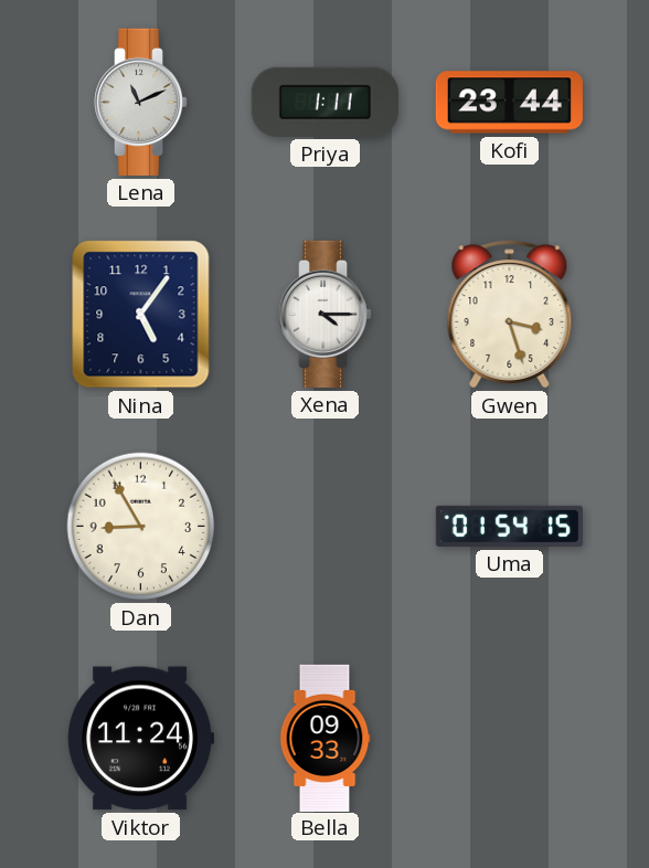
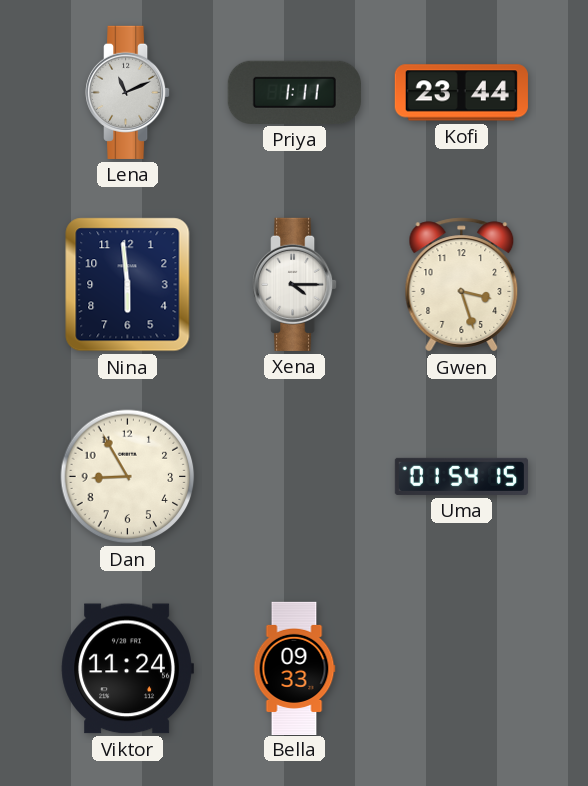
Nina: 5:06 -> 5:59 (128, 285)
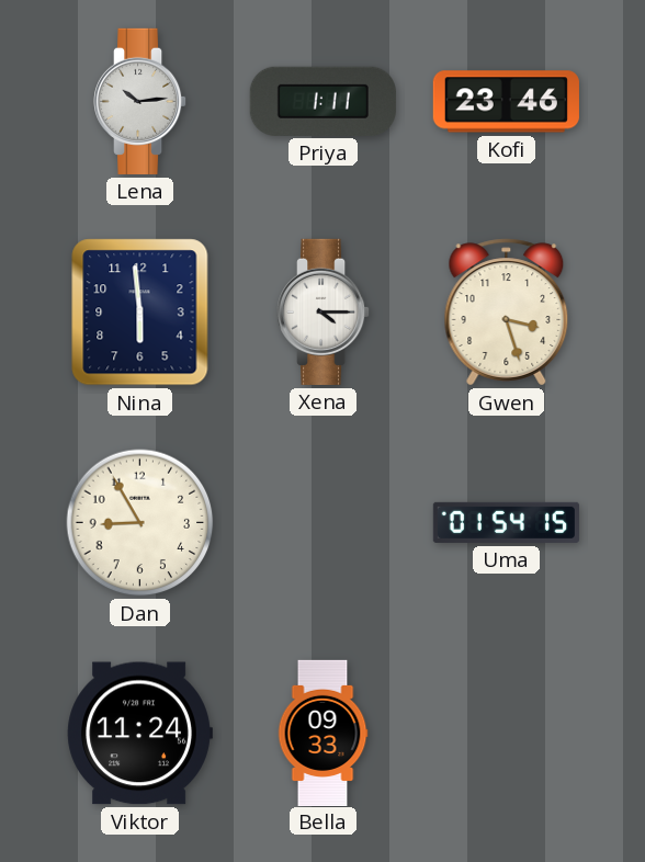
Lena: 11:11 -> 10:14 (142, 101)
Kofi: 23:44 -> 23:46 (506, 102)
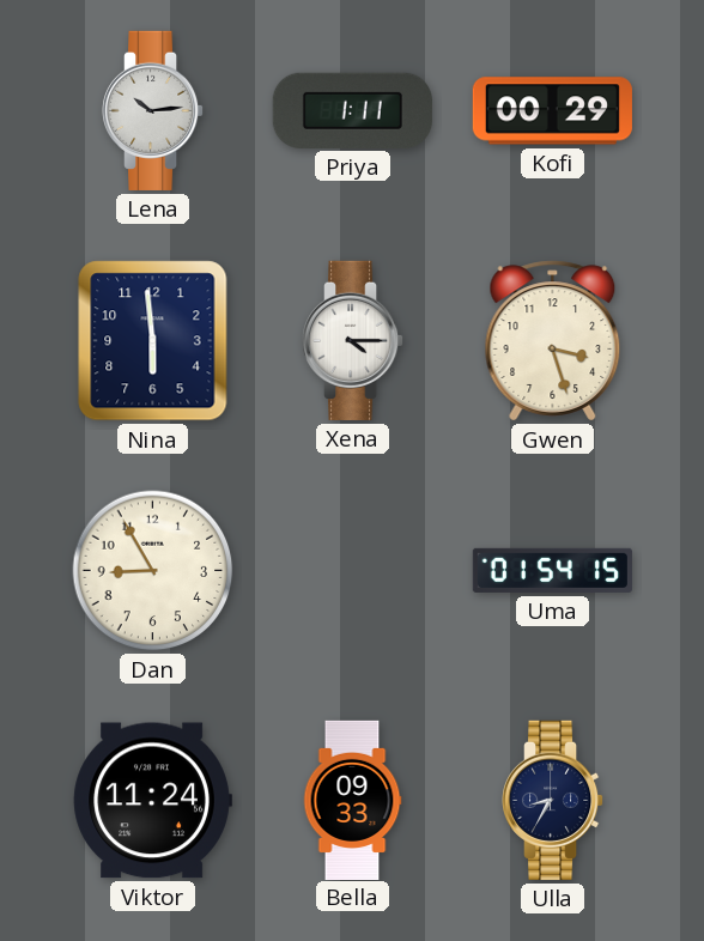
Kofi: 23:46 -> 00:29 (552, 111)
Ulla: none -> 8:35 (554, 800)
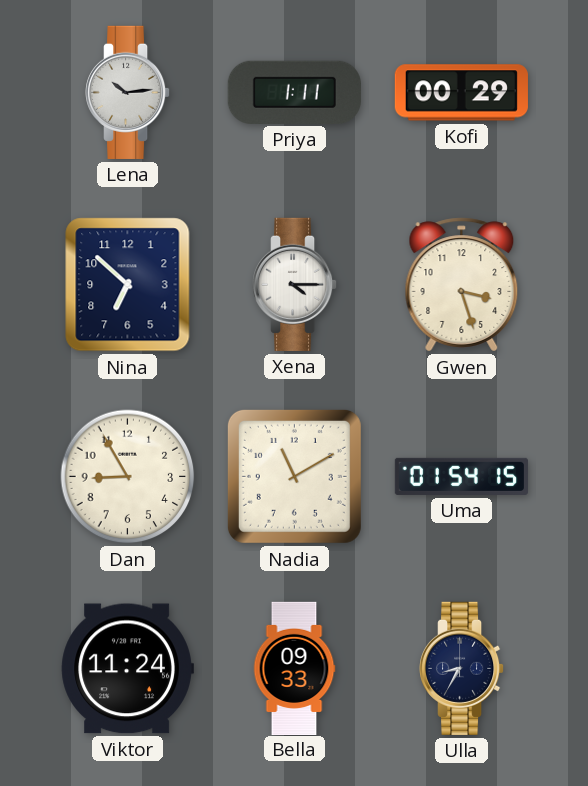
Nina: 5:59 -> 6:52 (128, 285)
Nadia: none -> 11:10 (294, 476)
